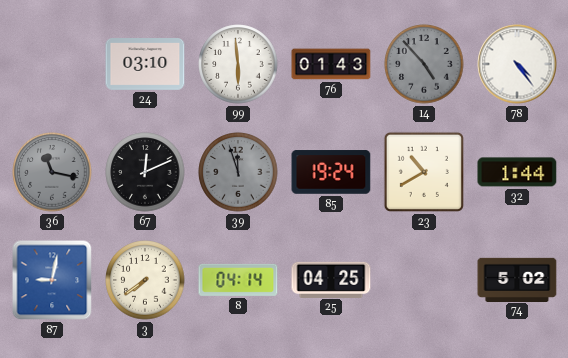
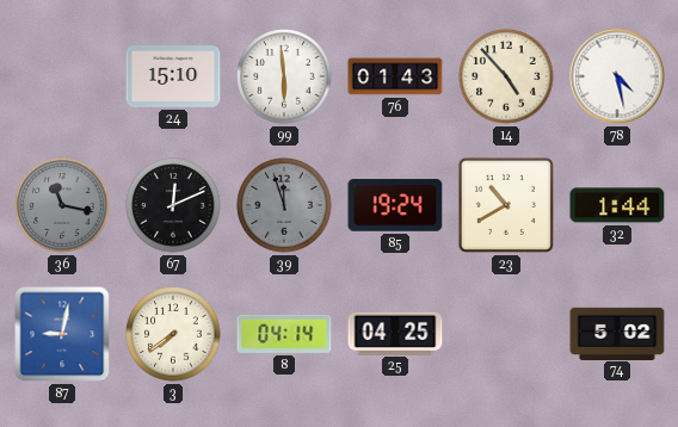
24: 03:10 -> 15:10 (173, 78)
14 dial: grey -> cream (506, 76)
78: 4:24 -> 4:28 (617, 76)
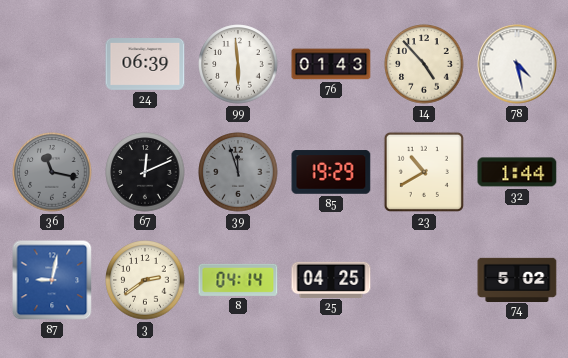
24: 15:10 -> 06:39 (145, 65)
85: 19:24 -> 19:29 (331, 172)
3: 7:39 -> 2:39 (145, 280)
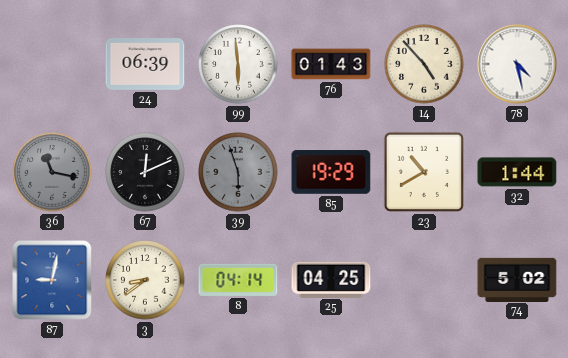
39: 11:57 -> 5:57 (238, 172)
3: 2:39 -> 8:39 (145, 280)
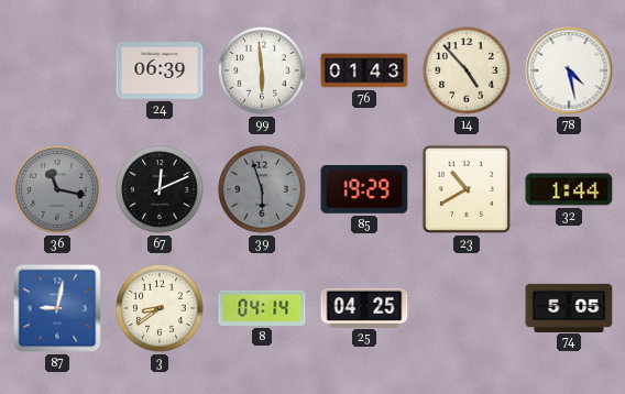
74: 5:02 -> 5:05 (569, 307)
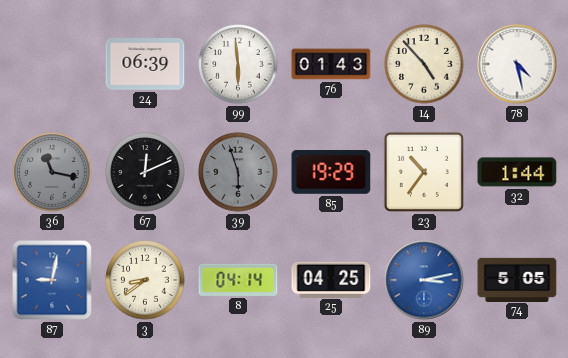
23: 10:40 -> 10:36 (424, 172)
89: none -> 3:13 (424, 280)
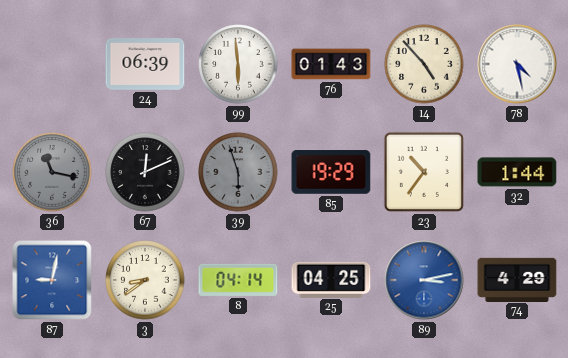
74: 5:05 -> 4:29 (517, 279)
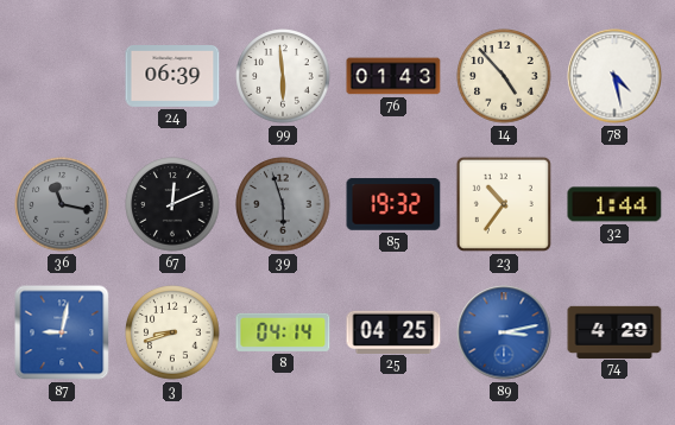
85: 19:29 -> 19:32 (393, 204)
3: 8:39 -> 8:42 (172, 332)
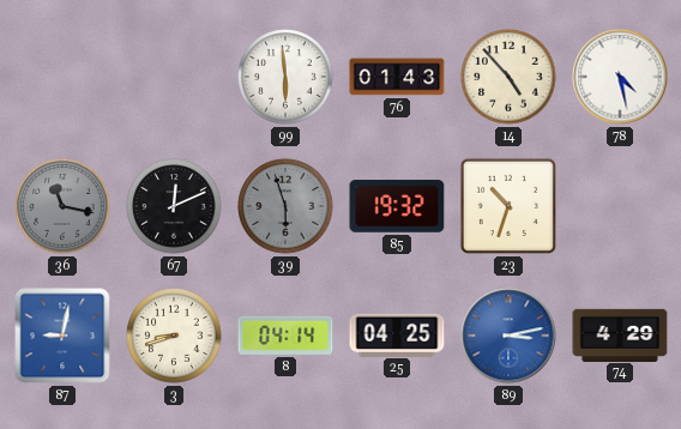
24: 06:39 -> none (172, 77)
23: 10:36 -> 10:33 (508, 206)
32: 1:44 -> none (614, 204)
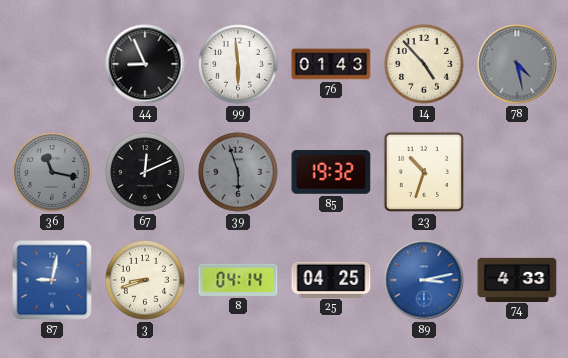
44: none -> 8:56 (145, 64)
78 dial: white -> grey (517, 64)
74: 4:29 -> 4:33 (517, 279)
